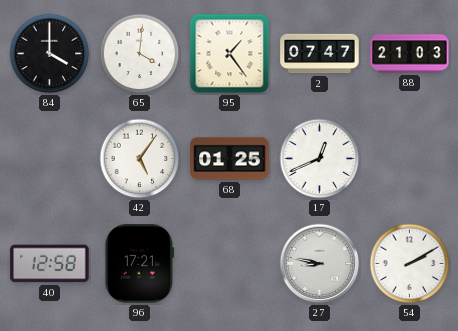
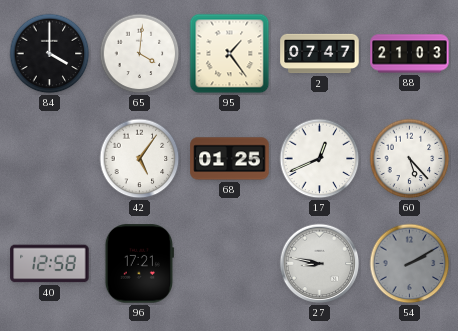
60: none -> 5:23 (410, 159)
54 dial: white -> grey (410, 264)
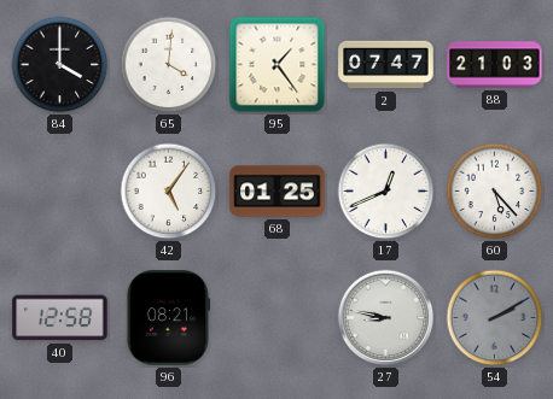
96: 17:21 -> 08:21 (168, 318)
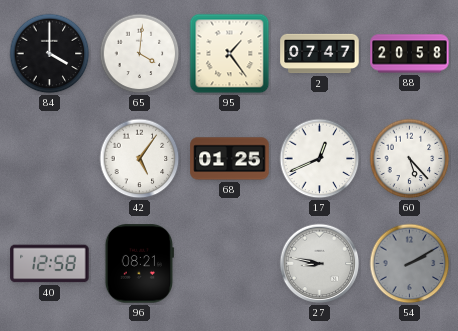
88: 21:03 -> 20:58 (410, 54)
